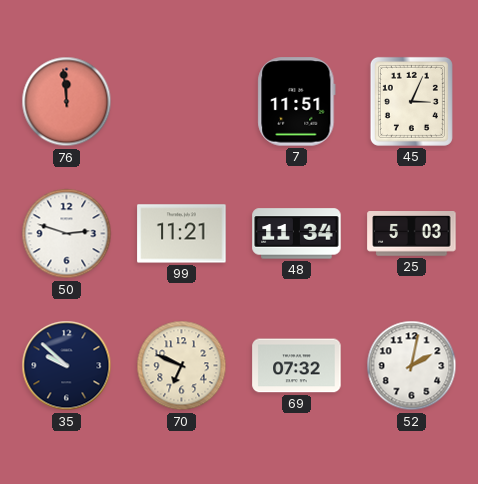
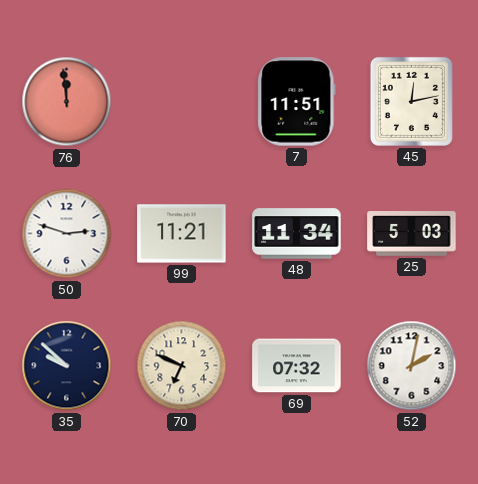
45: 3:04 -> 12:13 (411, 101)
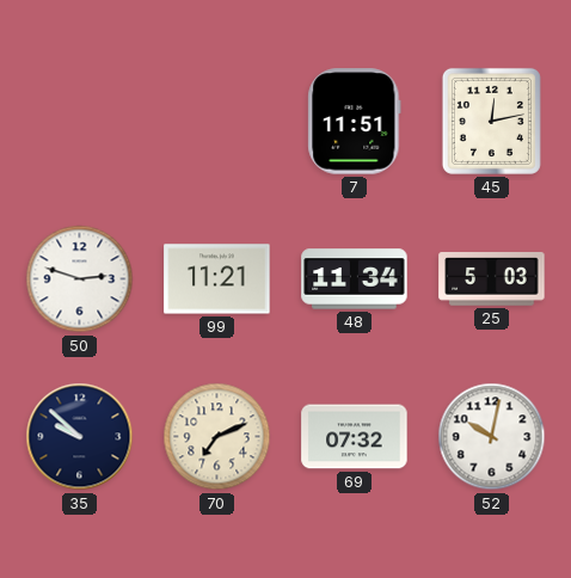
76: 11:59 -> none (67, 102)
70: 6:49 -> 7:11 (217, 437)
52: 2:02 -> 10:02 (492, 437)
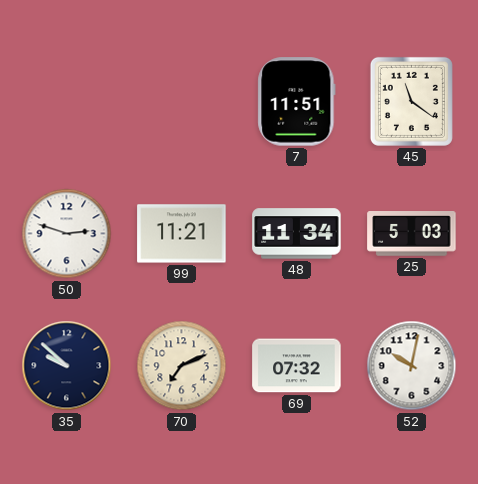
45: 12:13 -> 11:21 (411, 101)
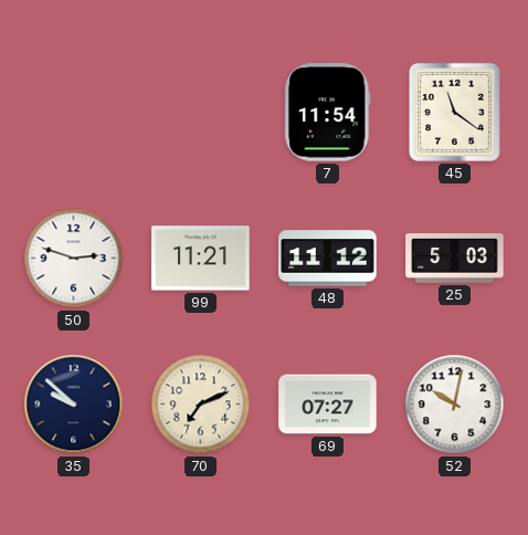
7: 11:51 -> 11:54 (328, 113)
48: 11:34 -> 11:12 (328, 259)
69: 07:32 -> 07:27 (328, 405)
